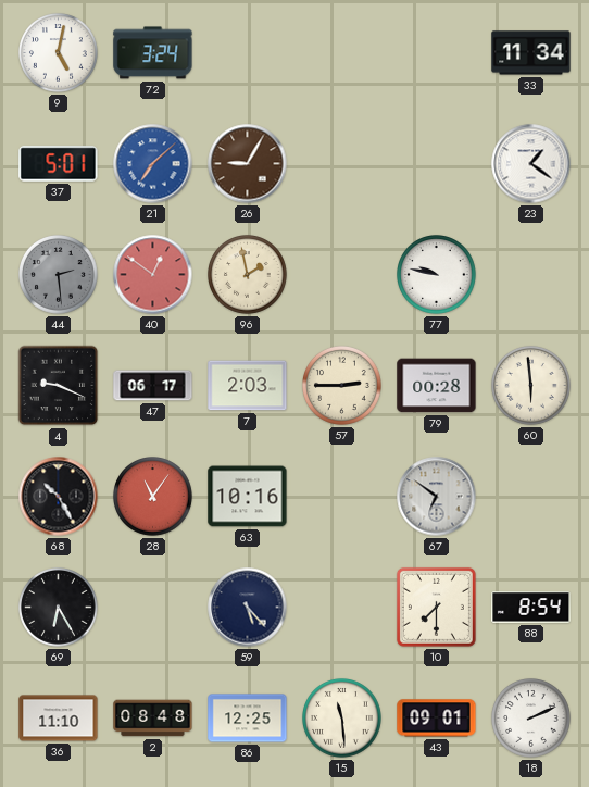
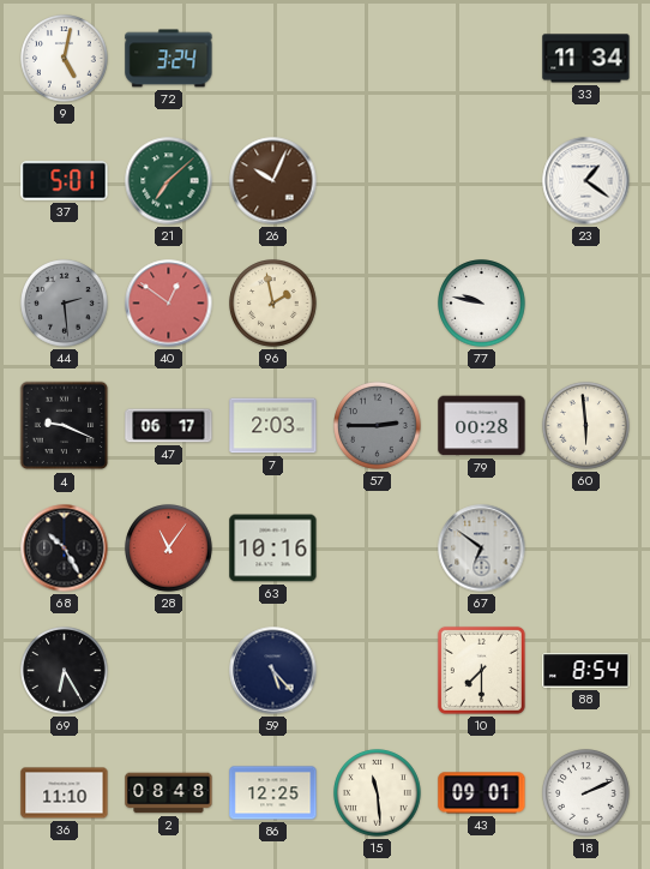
21 dial: blue -> green (169, 181)
26: 9:05 -> 10:04 (273, 181)
57 dial: cream -> grey (378, 426)
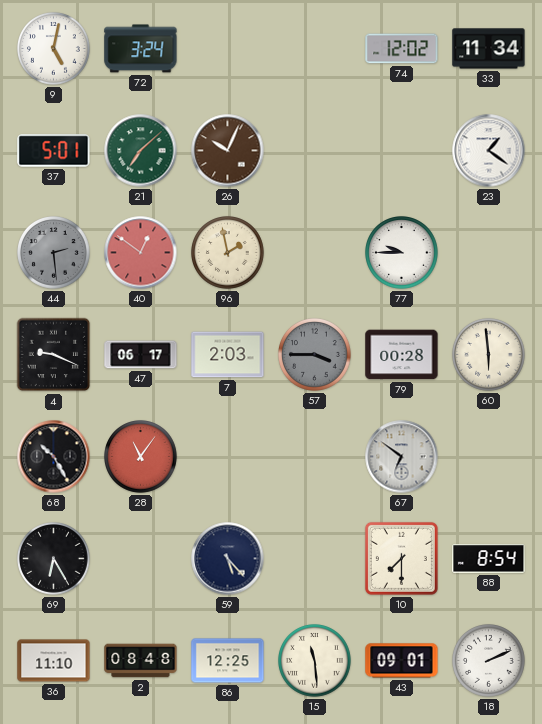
74: none -> 12:02 (402, 49)
77: 9:47 -> 9:45 (402, 253)
57: 2:45 -> 3:45 (315, 355)
63: 10:16 -> none (273, 549)
